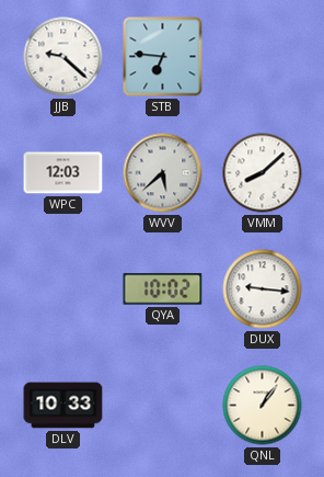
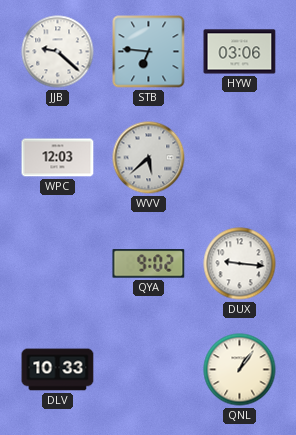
HYW: none -> 03:06 (240, 52)
VMM: 8:08 -> none (263, 173)
QYA: 10:02 -> 9:02 (149, 264)
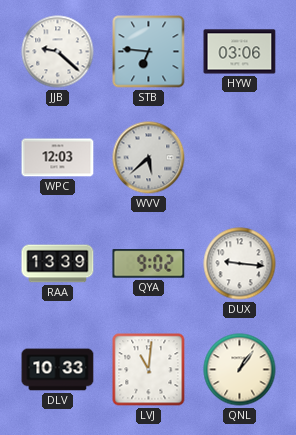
RAA: none -> 13:39 (58, 264)
LVJ: none -> 11:01 (149, 370)
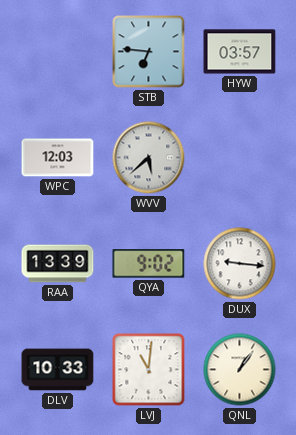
JJB: 9:22 -> none (58, 52)
HYW: 03:06 -> 03:57 (240, 52)
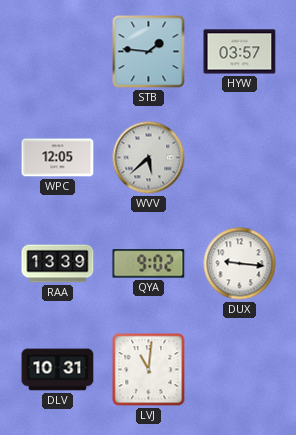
STB: 6:46 -> 1:46 (149, 52)
WPC: 12:03 -> 12:05 (58, 158)
DLV: 10:33 -> 10:31 (58, 370)
QNL: 1:06 -> none (240, 370)
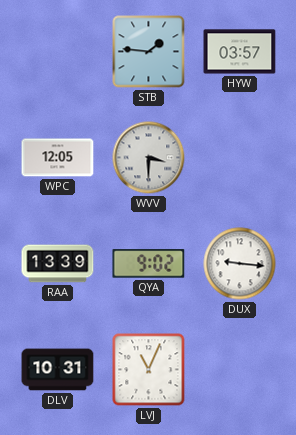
WVV: 5:38 -> 3:30 (149, 158)
LVJ: 11:01 -> 11:04 (149, 370)
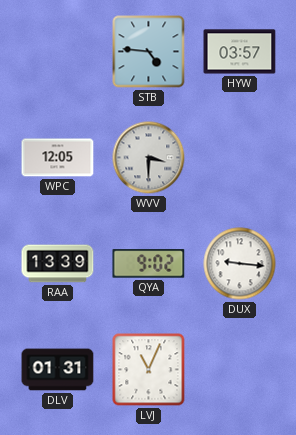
STB: 1:46 -> 4:46 (149, 52)
DLV: 10:31 -> 01:31 (58, 370)
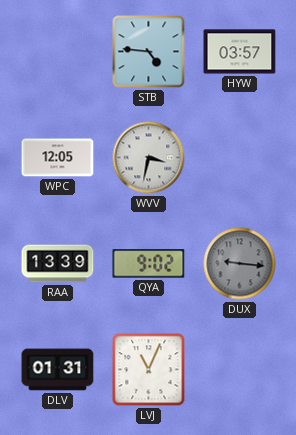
WVV: 3:30 -> 3:32 (149, 158)
DUX dial: white -> grey (240, 264)
